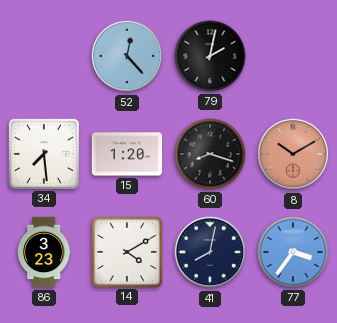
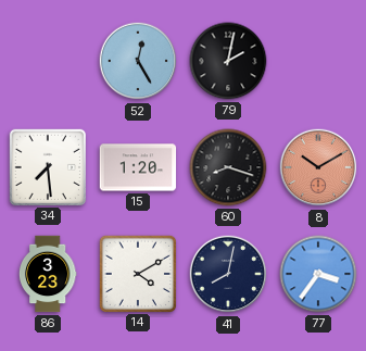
52: 12:23 -> 12:25 (138, 61)
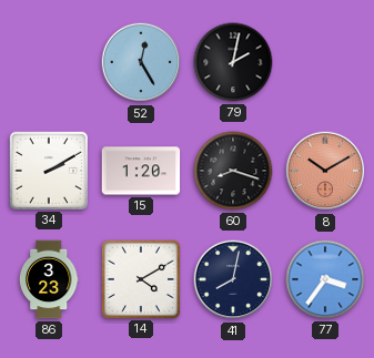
34: 7:29 -> 2:10 (48, 170)
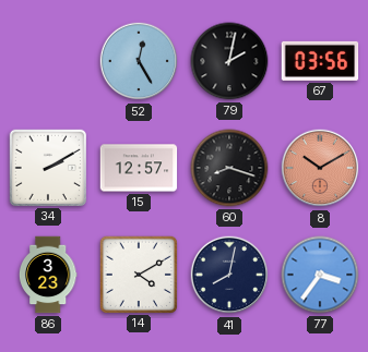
67: none -> 03:56 (320, 61)
15: 1:20 -> 12:57 (139, 168)
